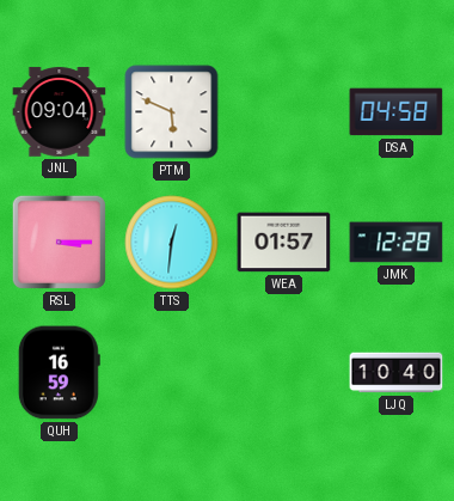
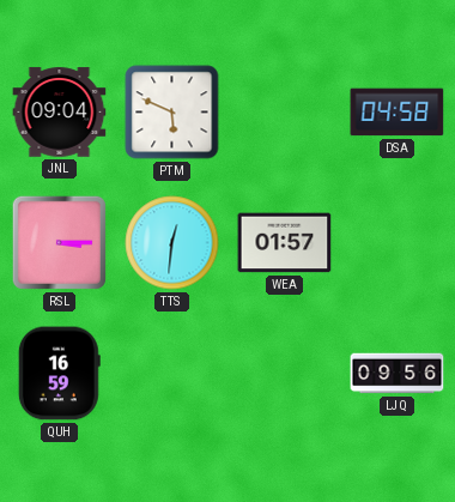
JMK: 12:28 -> none (397, 243)
LJQ: 10:40 -> 09:56 (398, 374)
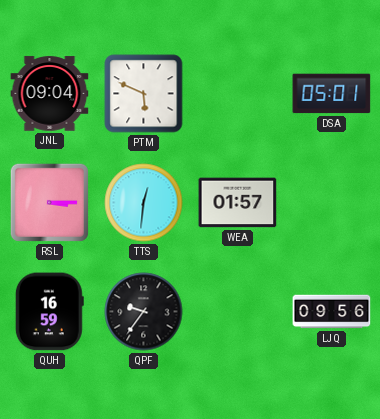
DSA: 04:58 -> 05:01 (332, 94)
QPF: none -> 9:36 (144, 312)
